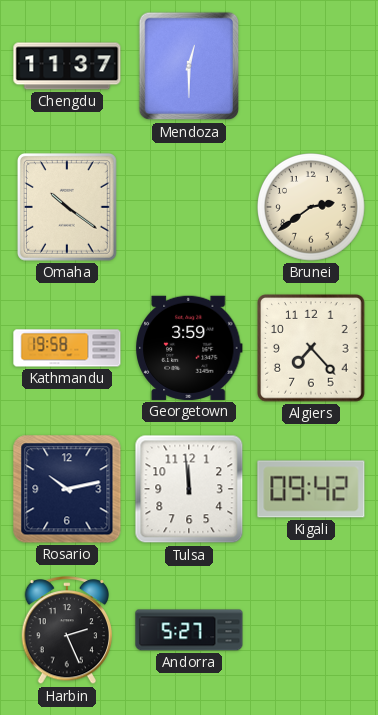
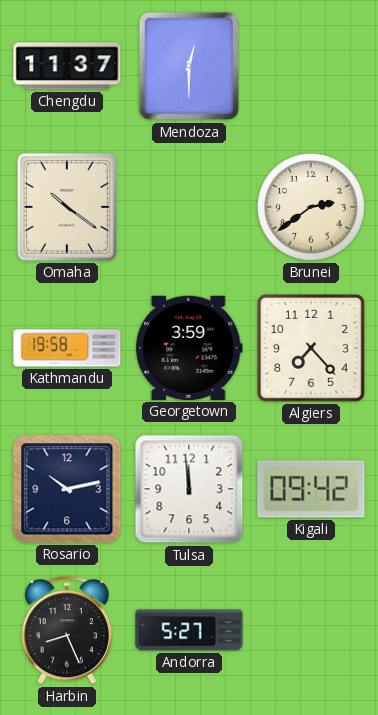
Harbin: 2:26 -> 8:26 (66, 631)
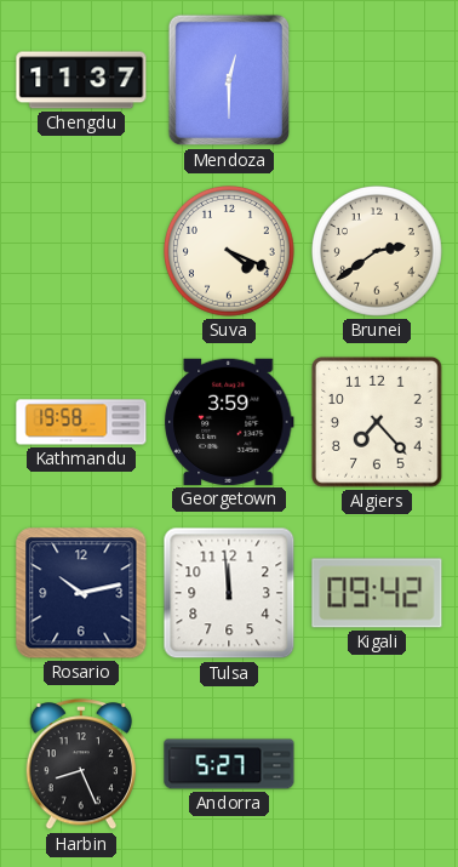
Omaha: 10:21 -> none (67, 207)
Suva: none -> 4:19 (230, 252)
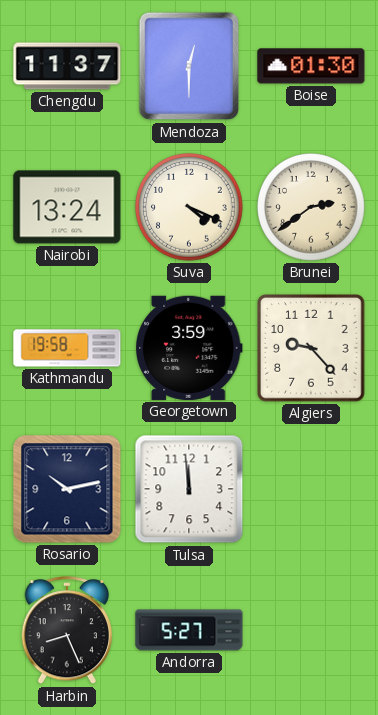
Boise: none -> 01:30 (311, 66)
Nairobi: none -> 13:24 (67, 207)
Algiers: 7:23 -> 9:23 (311, 348)
Kigali: 09:42 -> none (377, 593)
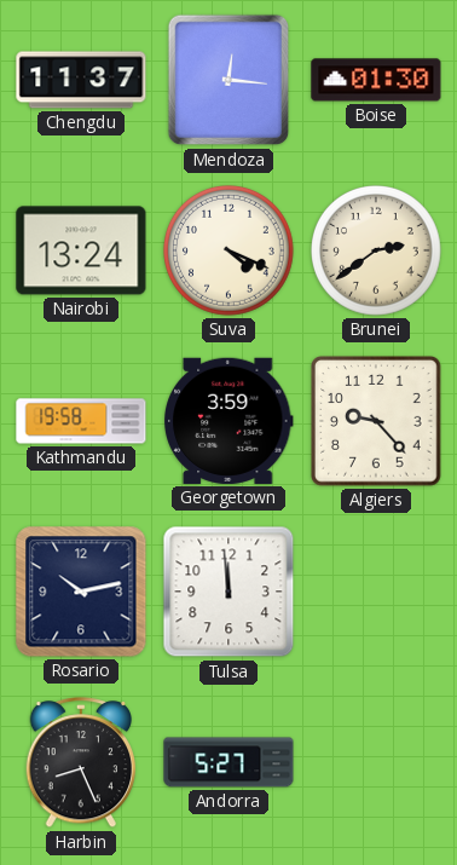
Mendoza: 12:30 -> 12:16 (228, 80)
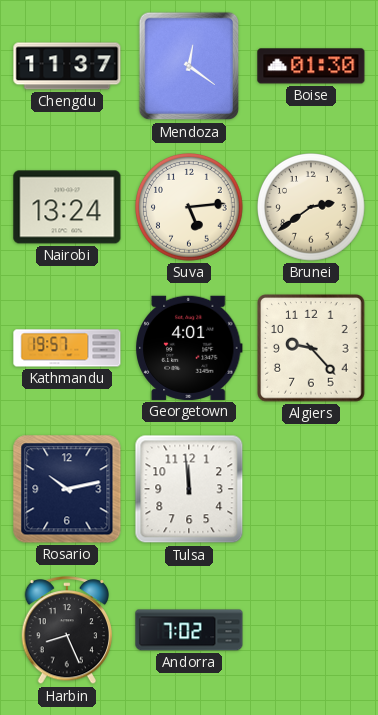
Mendoza: 12:16 -> 12:21 (189, 66)
Suva: 4:19 -> 5:14 (190, 208)
Kathmandu: 19:58 -> 19:57 (67, 348)
Georgetown: 3:59 -> 4:01 (189, 348)
Andorra: 5:27 -> 7:02 (189, 630)
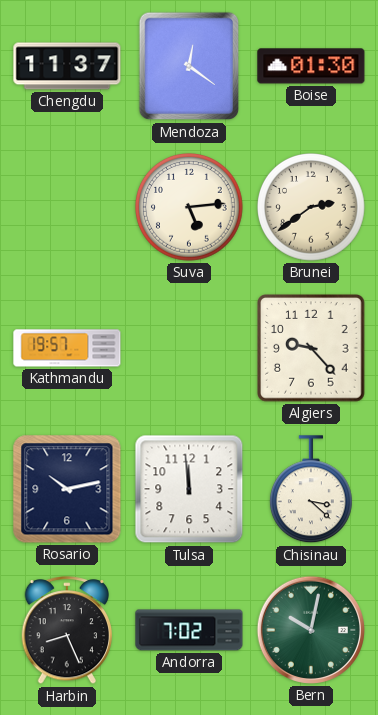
Nairobi: 13:24 -> none (67, 207)
Georgetown: 4:01 -> none (189, 348)
Chisinau: none -> 3:22 (311, 490)
Bern: none -> 10:02 (311, 630)
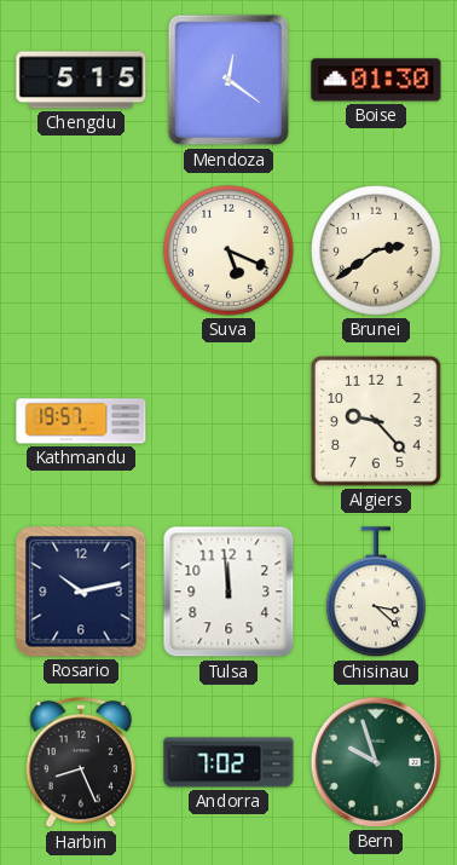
Chengdu: 11:37 -> 5:15 (81, 80)
Suva: 5:14 -> 5:19 (230, 252)
Bern: 10:02 -> 9:57 (376, 762)
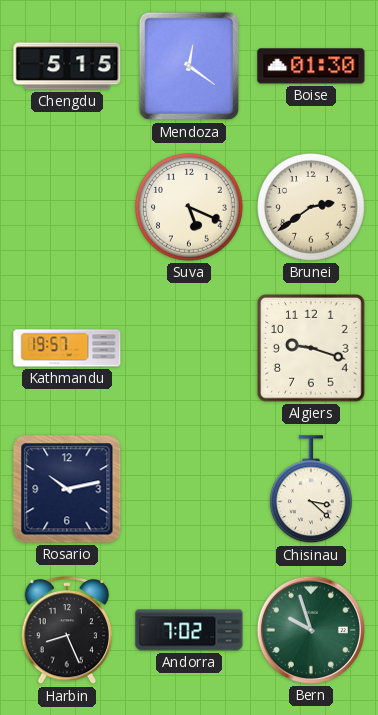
Algiers: 9:23 -> 9:18 (311, 348)
Tulsa: 11:59 -> none (228, 592)
